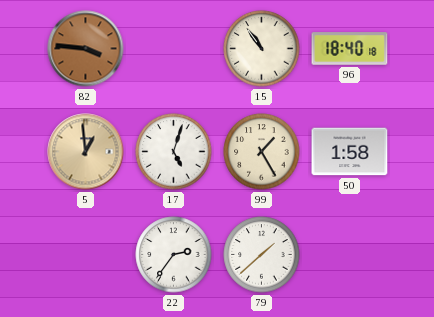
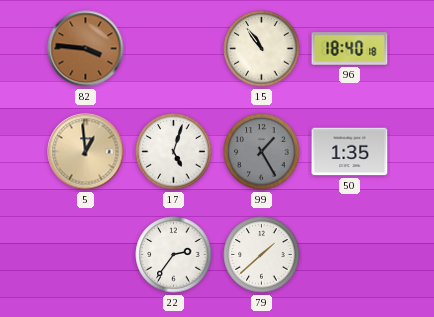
99 dial: cream -> grey (262, 152)
50: 1:58 -> 1:35 (350, 152)
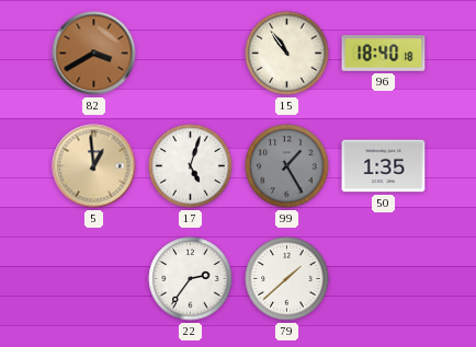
82: 3:46 -> 3:40 (94, 54)
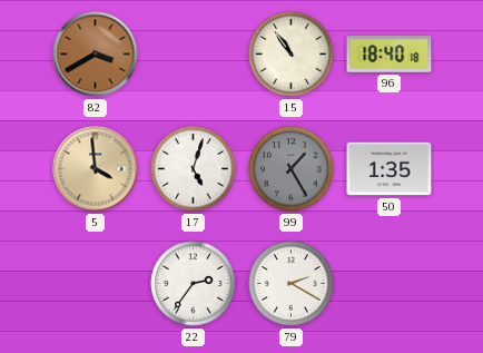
5: 12:59 -> 3:59 (96, 169)
79: 1:38 -> 2:20 (292, 284)
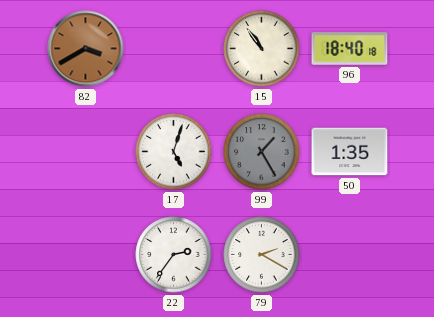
5: 3:59 -> none (96, 169)
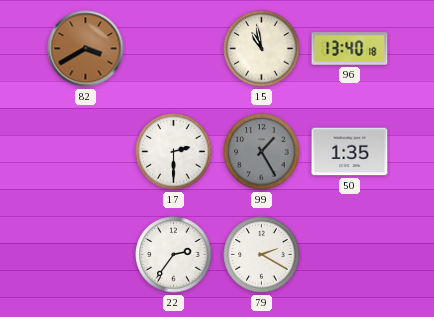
15: 10:54 -> 10:58 (262, 49)
96: 18:40 -> 13:40 (350, 49)
17: 5:03 -> 2:30 (174, 152)
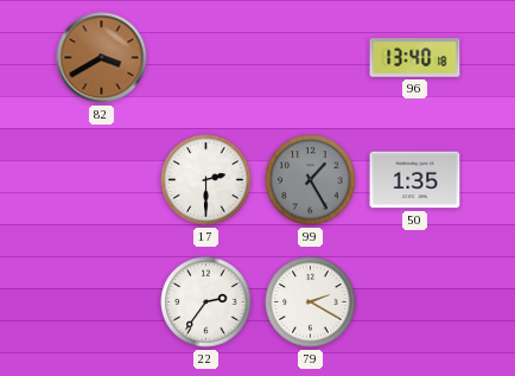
15: 10:58 -> none (262, 49)
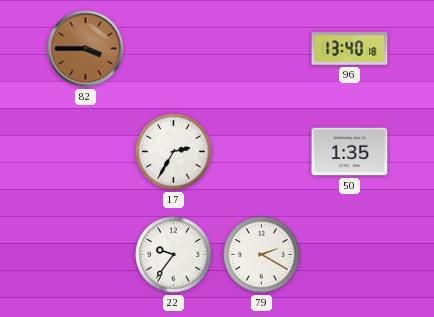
82: 3:40 -> 3:45 (86, 49)
17: 2:30 -> 2:35 (174, 152)
99: 1:25 -> none (311, 180)
22: 2:36 -> 9:36 (174, 255)
